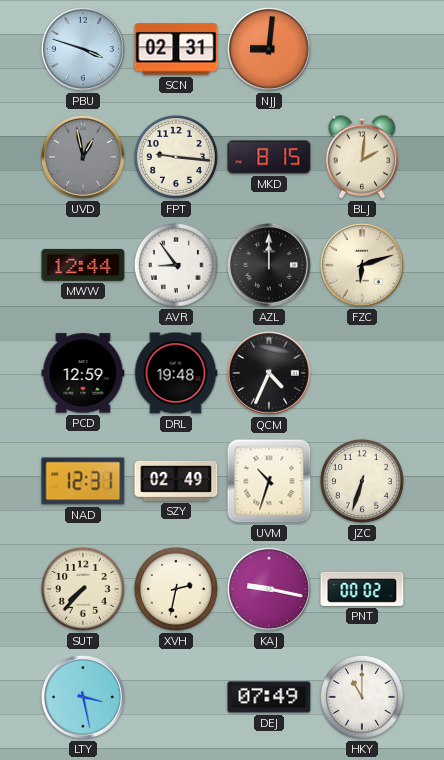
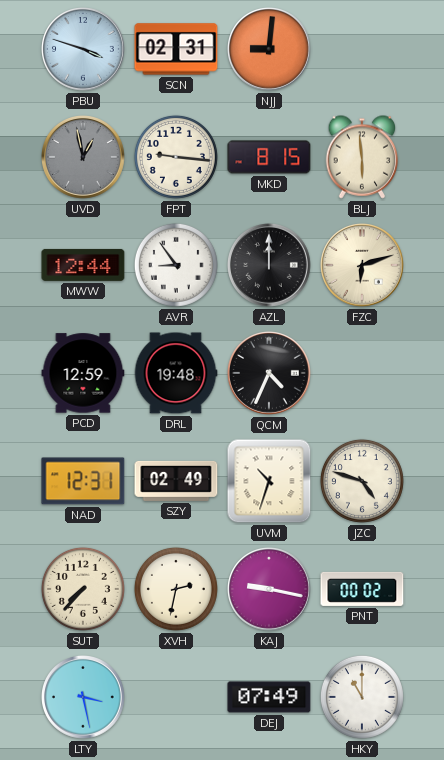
BLJ: 2:01 -> 5:59 (362, 157)
JZC: 6:33 -> 4:48 (362, 481)
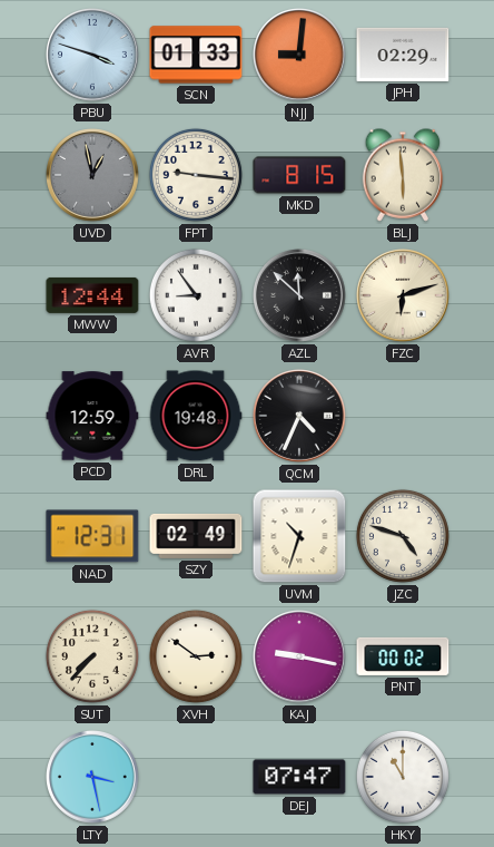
SCN: 02:31 -> 01:33 (196, 55)
JPH: none -> 02:29 (403, 55)
AZL: 12:00 -> 11:52 (300, 296)
XVH: 2:32 -> 2:51 (196, 656)
DEJ: 07:49 -> 07:47 (299, 777)
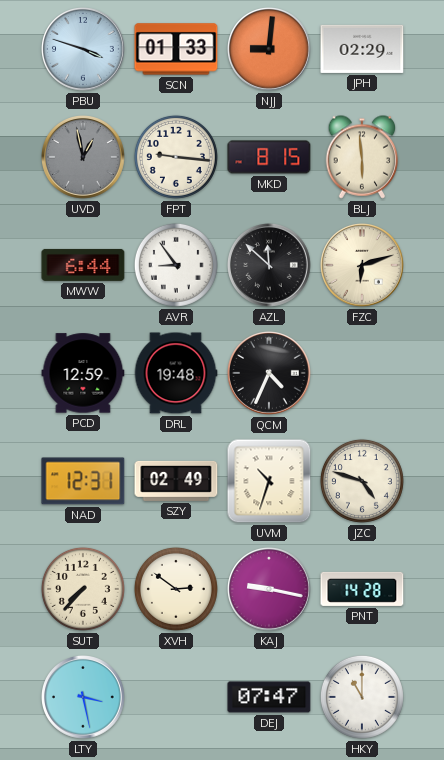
MWW: 12:44 -> 6:44 (83, 265)
PNT: 00:02 -> 14:28 (362, 589)
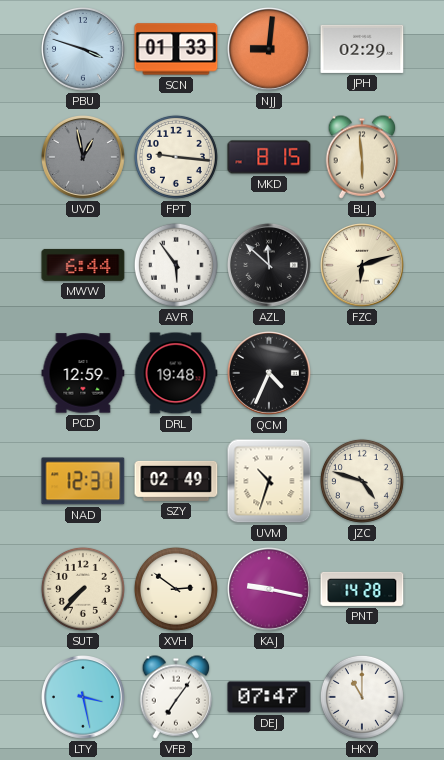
AVR: 8:54 -> 5:54 (176, 265)
VFB: none -> 7:06 (176, 697)
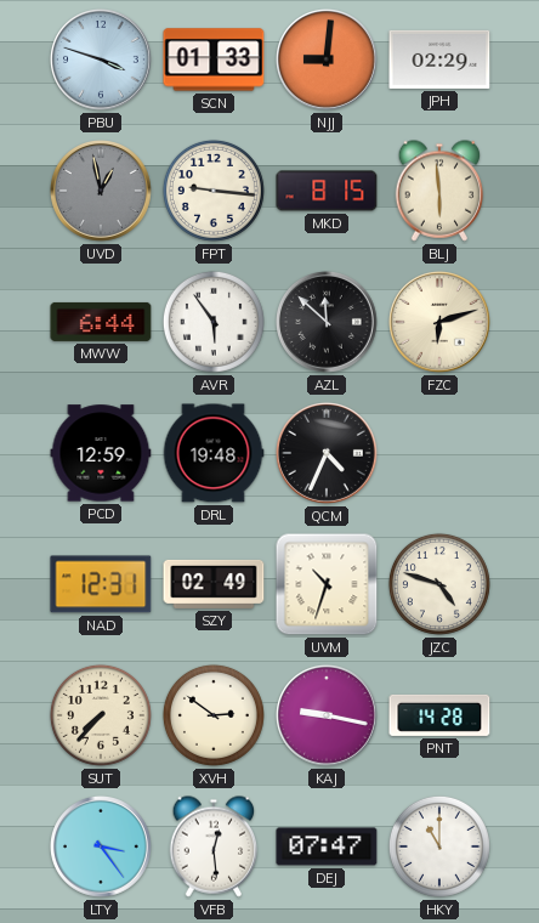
LTY: 3:28 -> 3:24 (102, 848)
VFB: 7:06 -> 12:29 (214, 846)
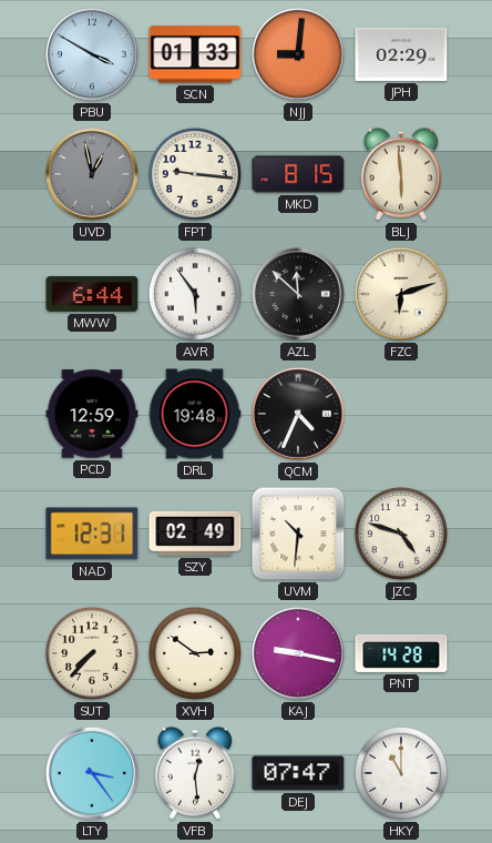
PBU: 3:48 -> 3:50 (93, 55)
UVM: 10:33 -> 10:31 (298, 534)
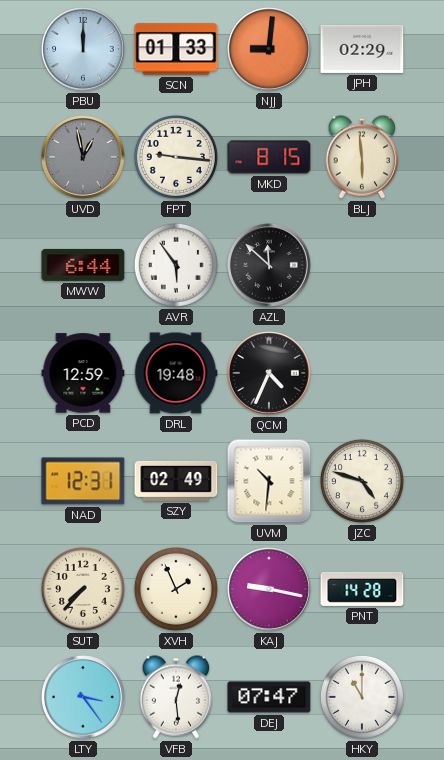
PBU: 3:50 -> 12:00 (84, 50)
FZC: 6:12 -> none (402, 295)
XVH: 2:51 -> 1:56 (176, 589)
